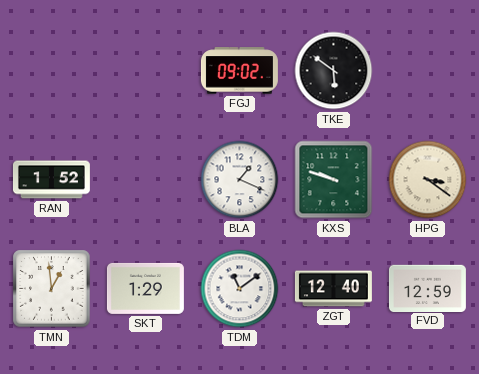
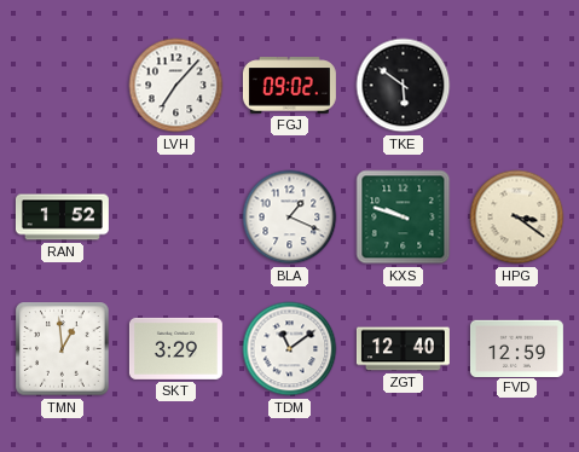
LVH: none -> 7:07 (176, 86)
SKT: 1:29 -> 3:29 (175, 348)
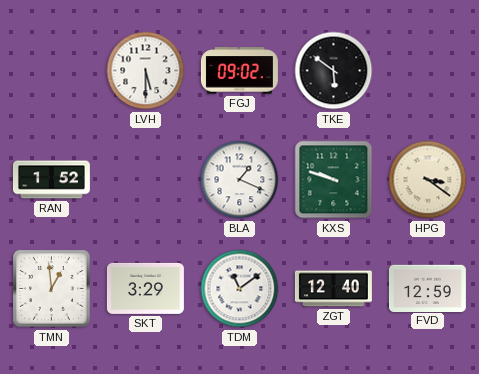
LVH: 7:07 -> 5:30 (146, 71)
